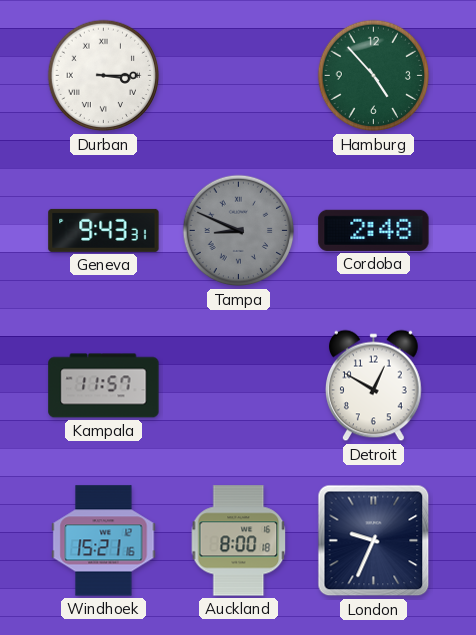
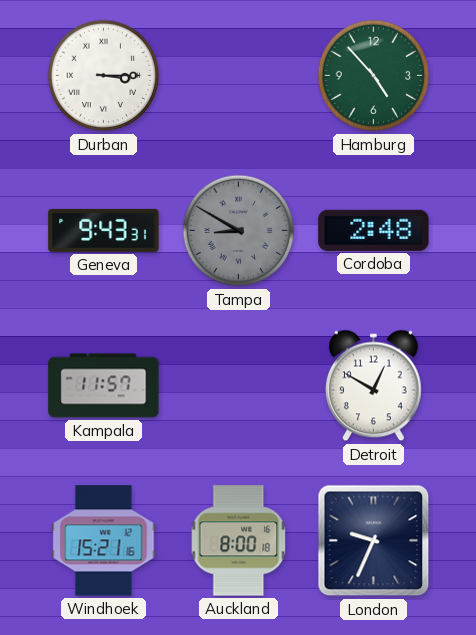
Tampa: 8:49 -> 8:50 (239, 231)
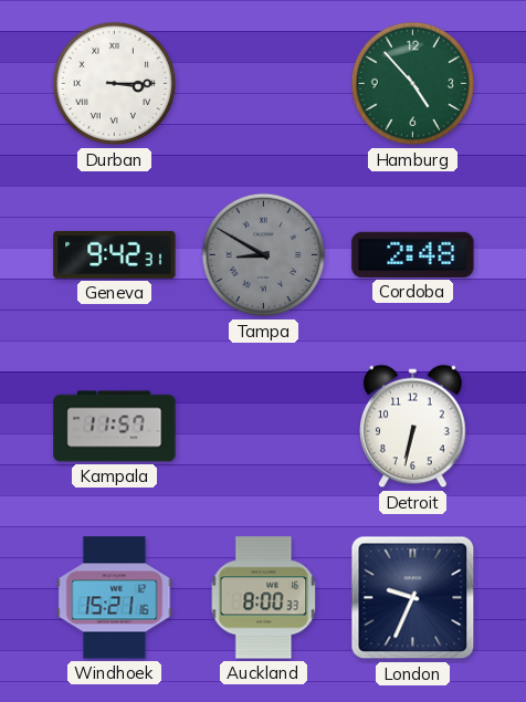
Geneva: 9:43 -> 9:42 (115, 254)
Detroit: 12:50 -> 6:32 (413, 427)
Auckland: 8:00:18 -> 8:00:33 (264, 598)
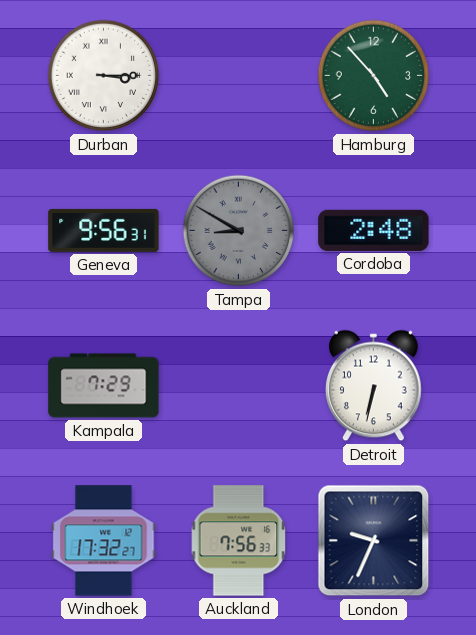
Geneva: 9:42 -> 9:56 (104, 230)
Kampala: 11:57 -> 7:29 (104, 386)
Windhoek: 15:21 -> 17:32 (104, 541)
Auckland: 8:00 -> 7:56 (239, 541)
